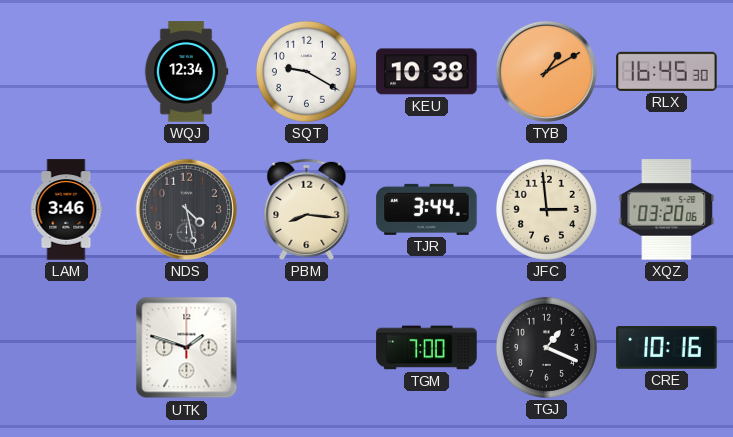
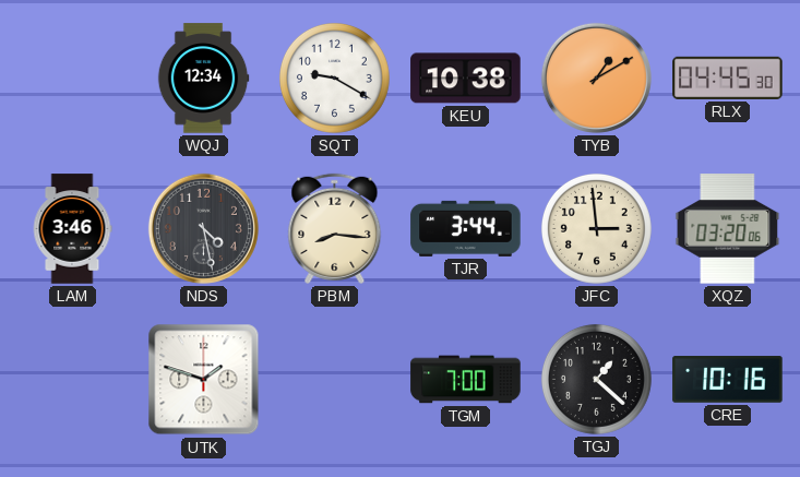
RLX: 16:45 -> 04:45 (728, 77)
TGJ: 1:19 -> 1:22 (596, 379)
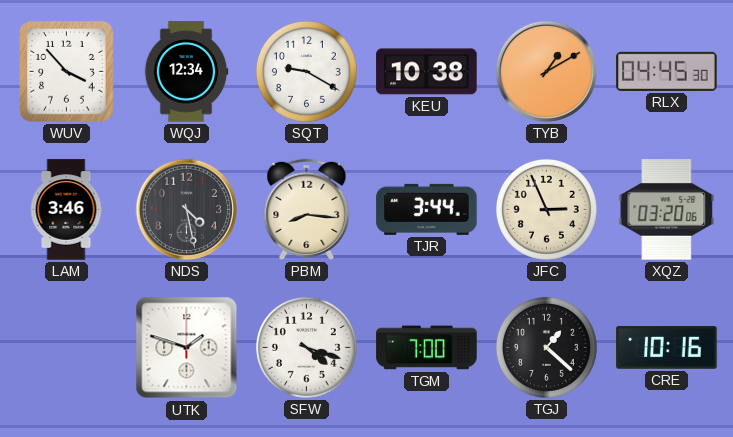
WUV: none -> 3:53 (67, 72)
JFC: 2:59 -> 2:56 (546, 209)
SFW: none -> 4:18 (306, 347)
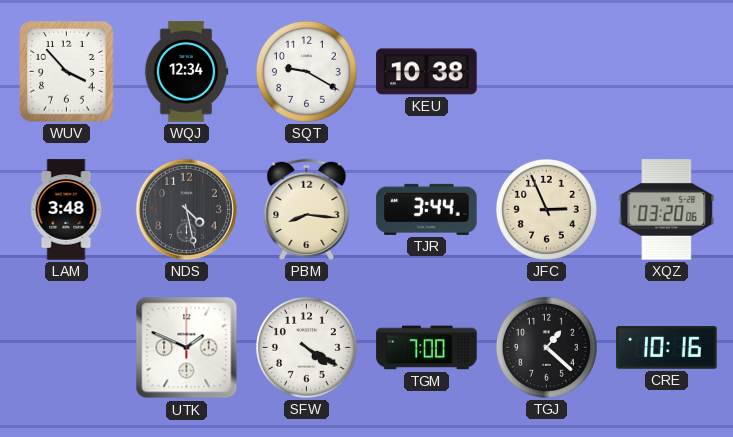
TYB: 1:10 -> none (546, 71)
RLX: 04:45 -> none (667, 71)
LAM: 3:46 -> 3:48 (66, 210)
UTK: 1:48 -> 1:49 (187, 348)
SFW: 4:18 -> 4:20 (306, 347)
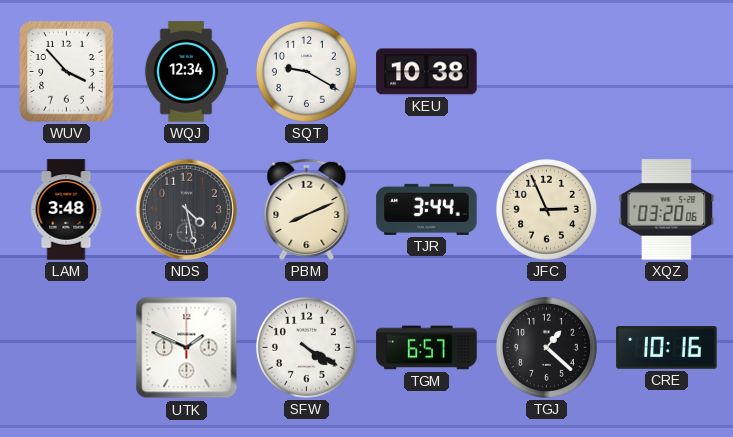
PBM: 8:16 -> 8:11 (307, 209)
TGM: 7:00 -> 6:57 (427, 348)
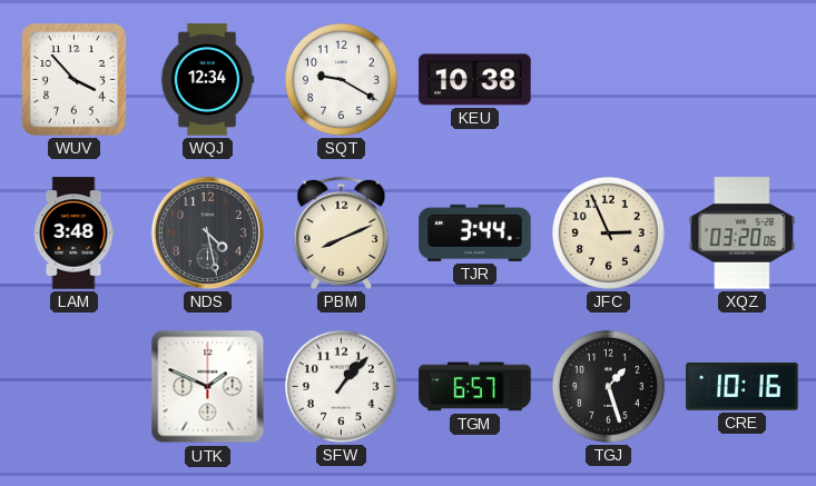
SFW: 4:20 -> 1:07 (341, 386)
TGJ: 1:22 -> 1:27 (608, 386)
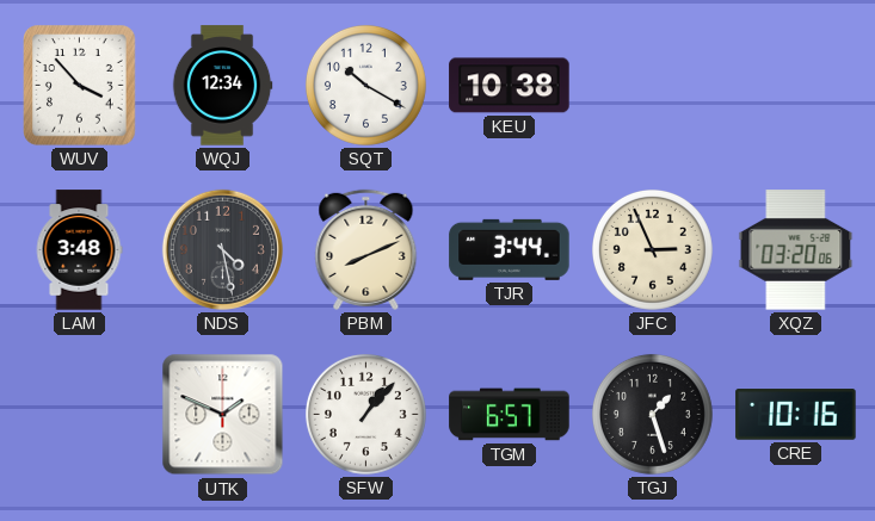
SQT: 9:20 -> 10:20 (365, 85)
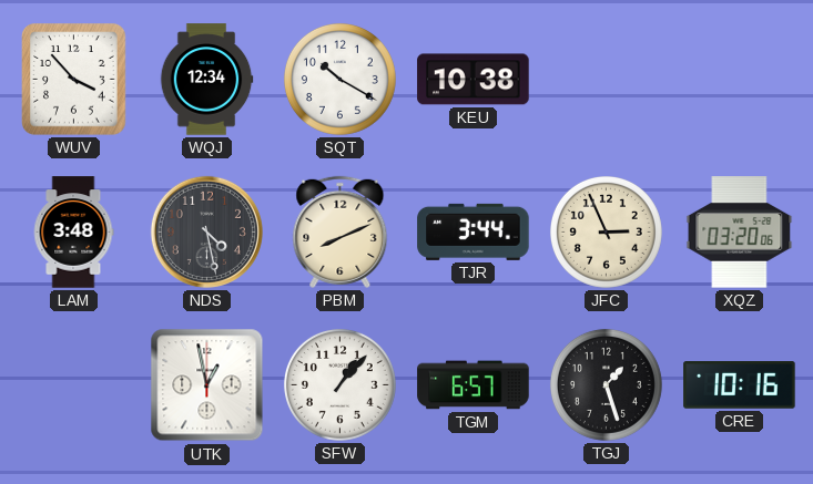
UTK: 1:49 -> 12:58 (207, 385)
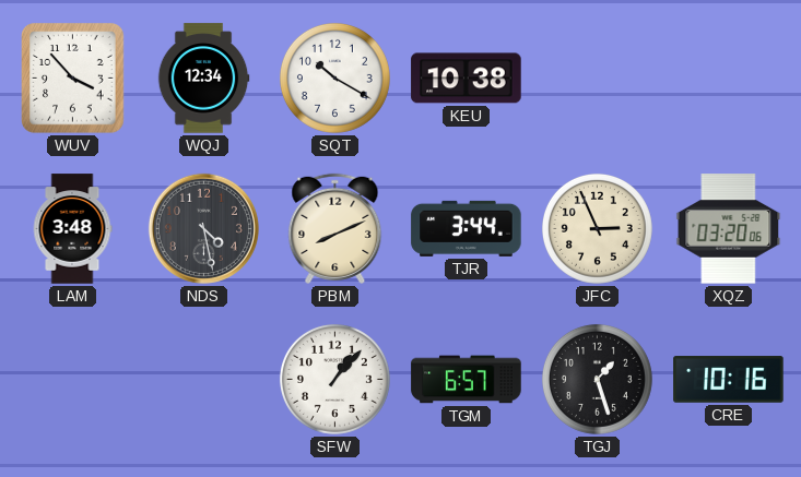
UTK: 12:58 -> none (207, 385)
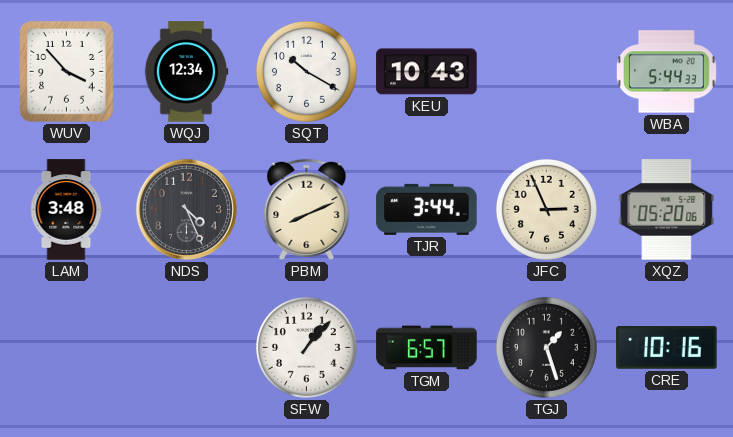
KEU: 10:38 -> 10:43 (427, 72)
WBA: none -> 5:44 (666, 72)
NDS: 4:28 -> 4:26 (186, 209)
XQZ: 03:20 -> 05:20 (667, 210)
